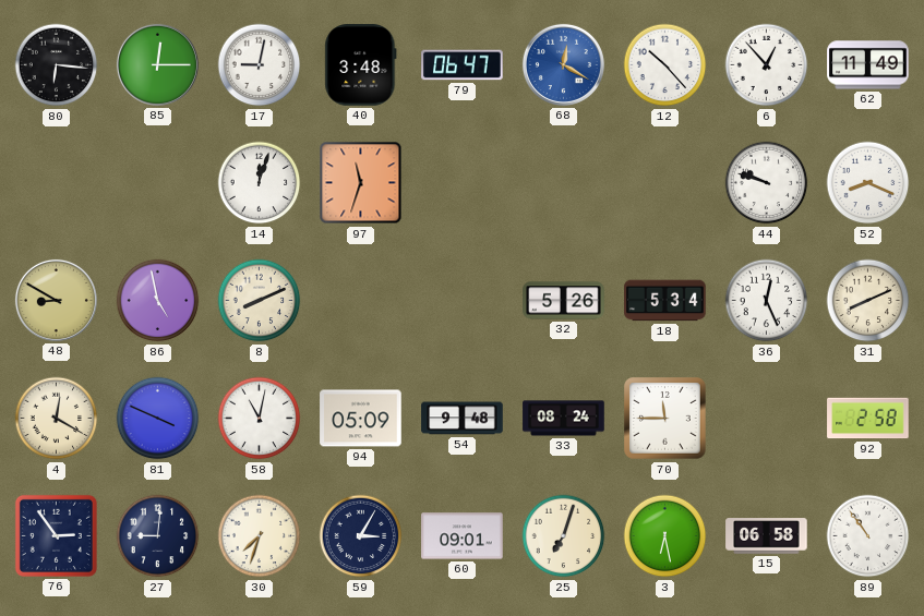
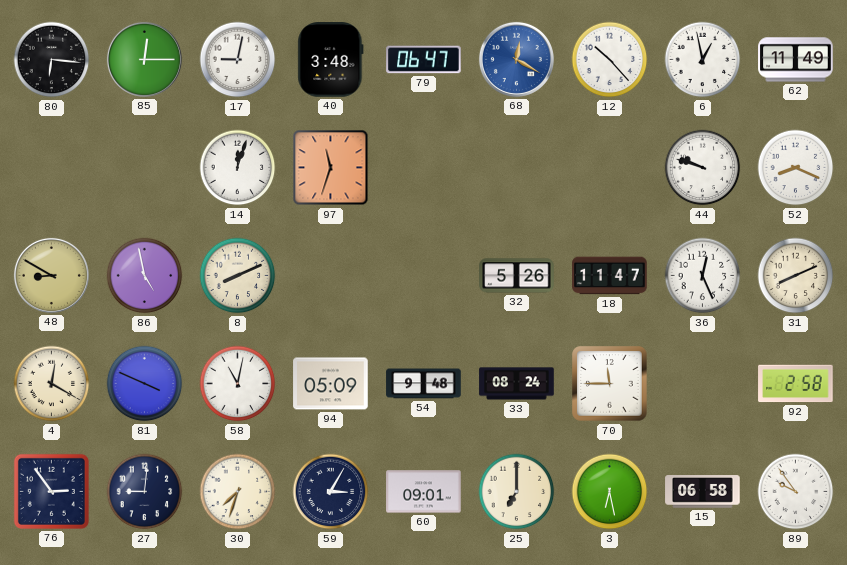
6: 12:53 -> 12:58 (703, 60)
18: 5:34 -> 11:47 (610, 276)
25: 7:03 -> 7:00 (517, 492)
89: 10:54 -> 9:54 (796, 492)
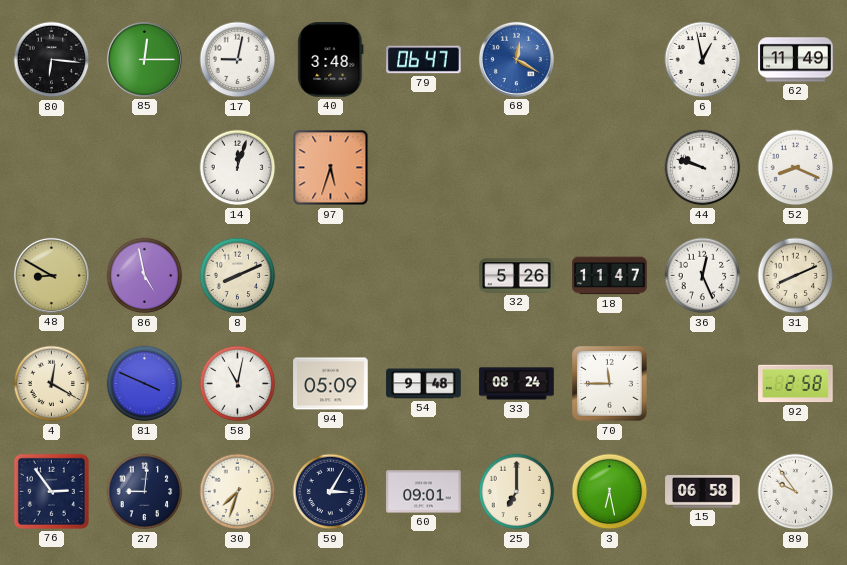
12: 10:23 -> none (610, 60)
97: 11:33 -> 5:33 (331, 168)
